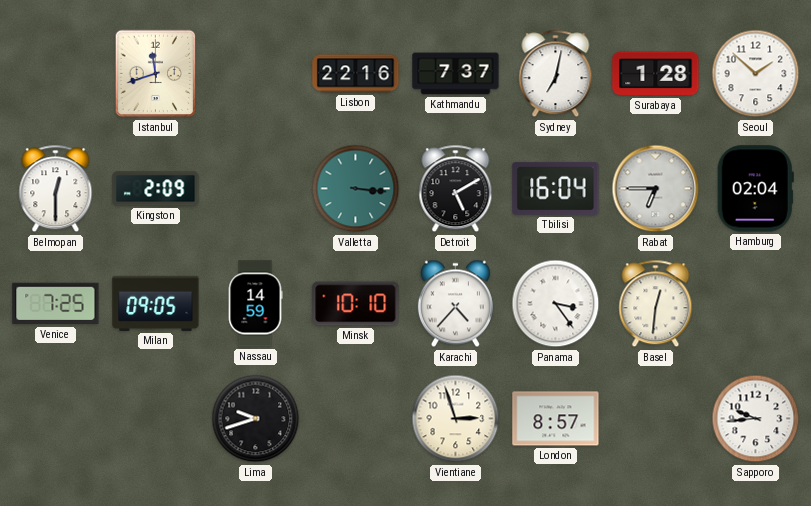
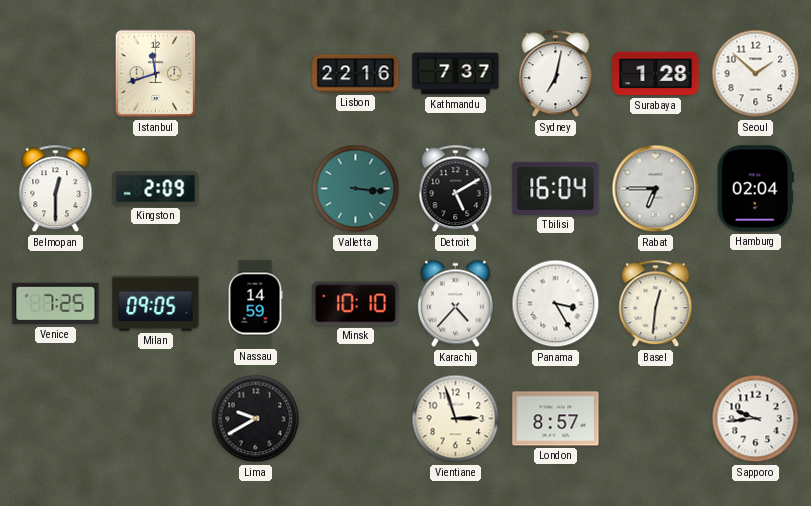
Panama: 3:24 -> 3:25 (556, 304)
Lima: 9:42 -> 9:40 (256, 419)
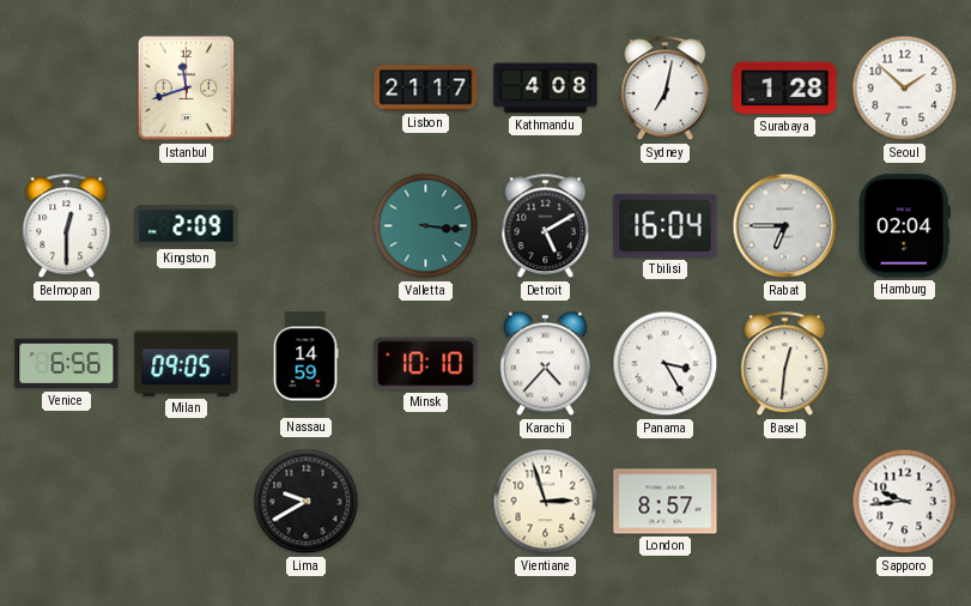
Lisbon: 22:16 -> 21:17 (426, 89)
Kathmandu: 7:37 -> 4:08 (546, 89)
Venice: 7:25 -> 6:56 (67, 364)
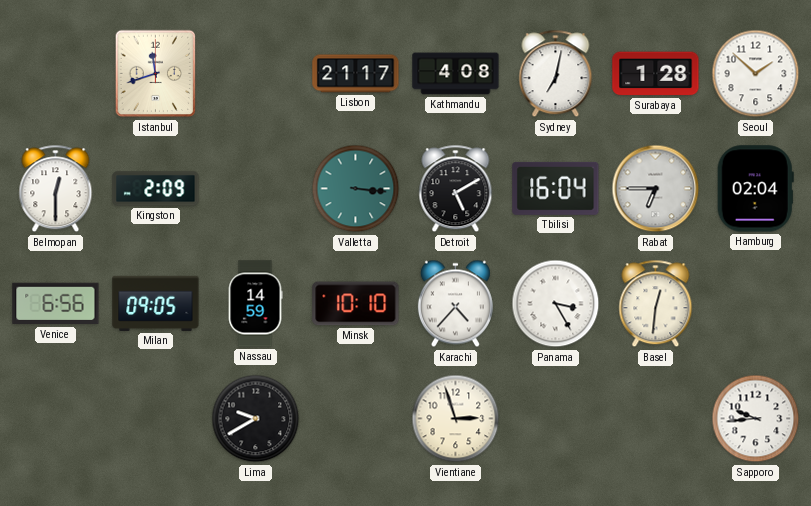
London: 8:57 -> none (666, 502)
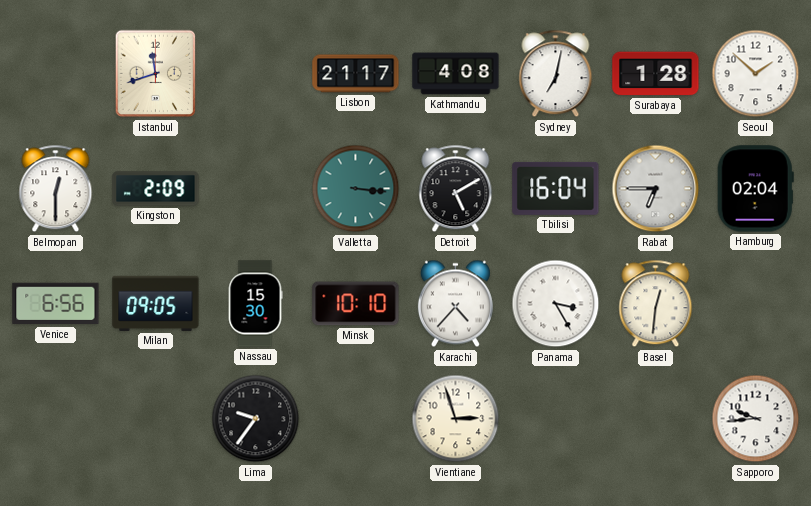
Nassau: 14:59 -> 15:30 (255, 304)
Lima: 9:40 -> 9:36 (256, 419)
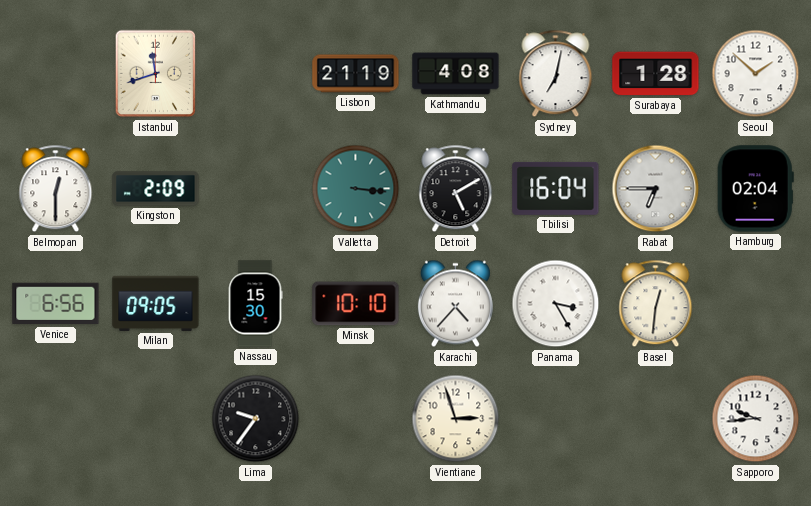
Lisbon: 21:17 -> 21:19 (356, 74)
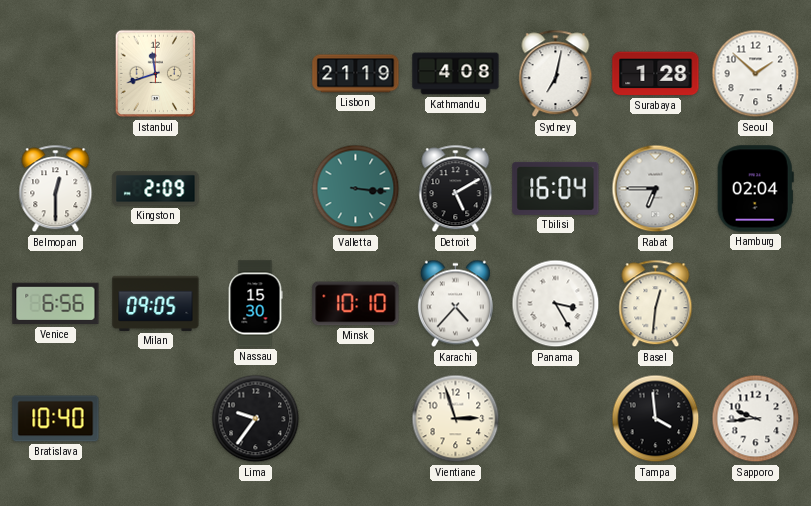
Bratislava: none -> 10:40 (56, 419)
Tampa: none -> 3:59 (656, 419)
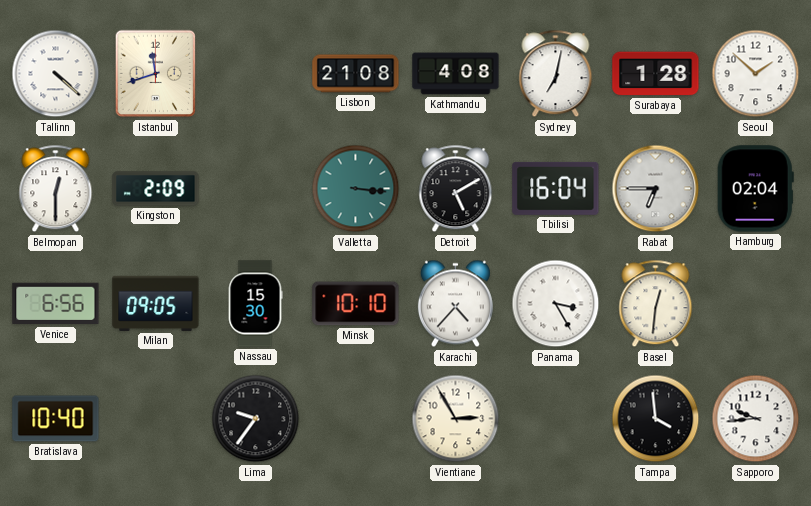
Tallinn: none -> 4:22 (56, 74)
Lisbon: 21:19 -> 21:08 (356, 74)
Vientiane: 2:57 -> 2:55 (456, 419)
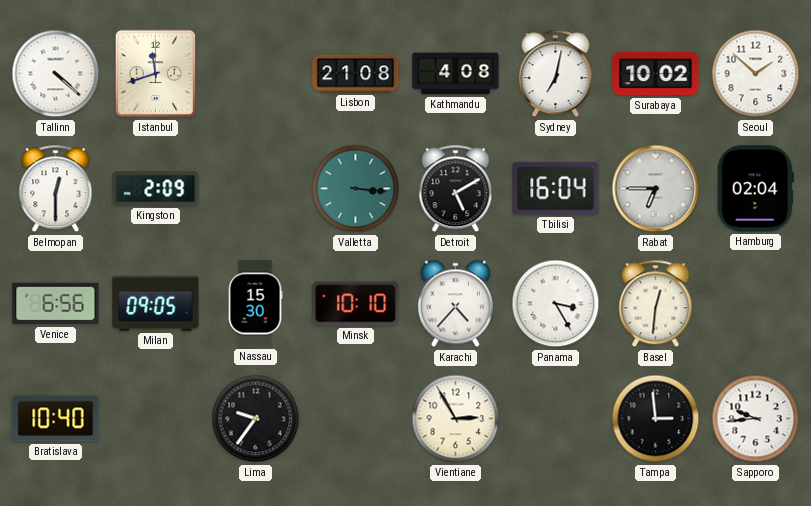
Surabaya: 1:28 -> 10:02 (656, 74)
Tampa: 3:59 -> 2:59 (656, 419)
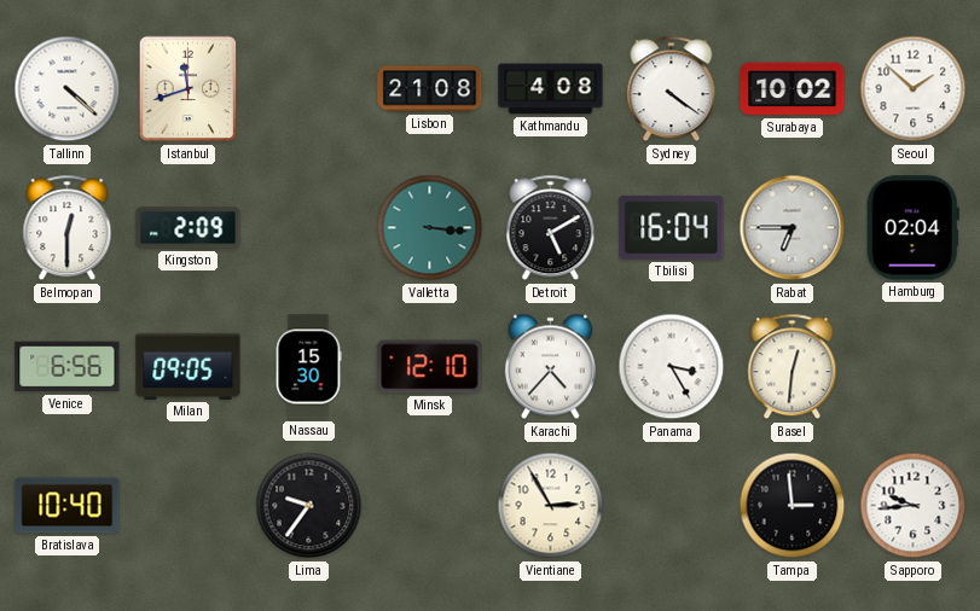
Sydney: 7:02 -> 4:21 (672, 89)
Minsk: 10:10 -> 12:10 (430, 367)
